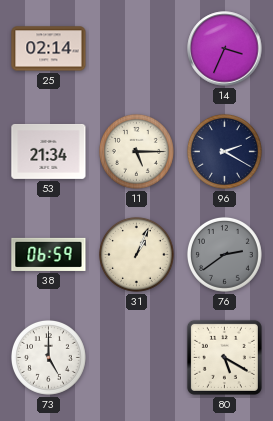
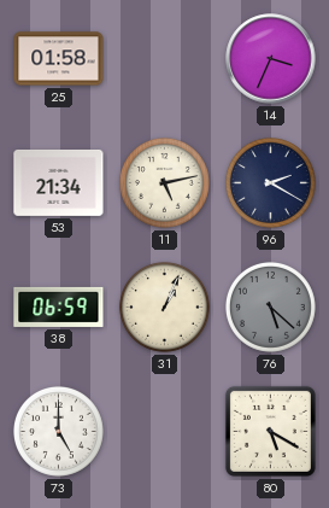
25: 02:14 -> 01:58 (59, 59)
11: 5:15 -> 5:13 (164, 182)
76: 2:39 -> 5:22 (270, 306)
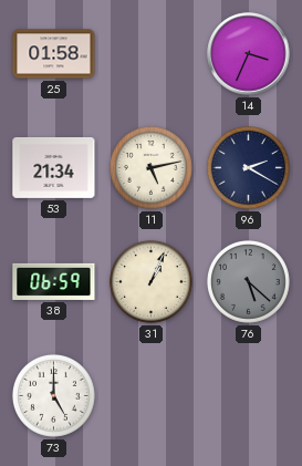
80: 5:20 -> none (270, 431)
